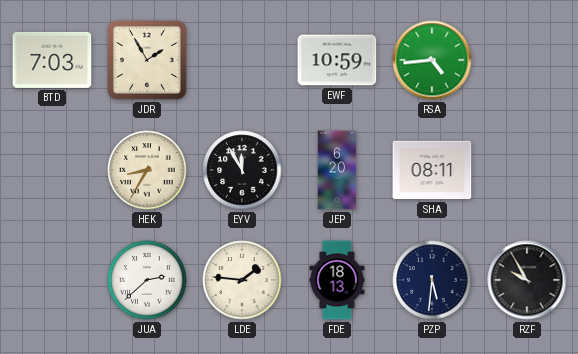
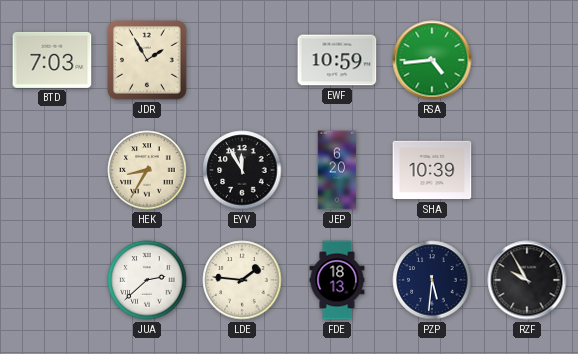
SHA: 08:11 -> 10:39 (432, 170)
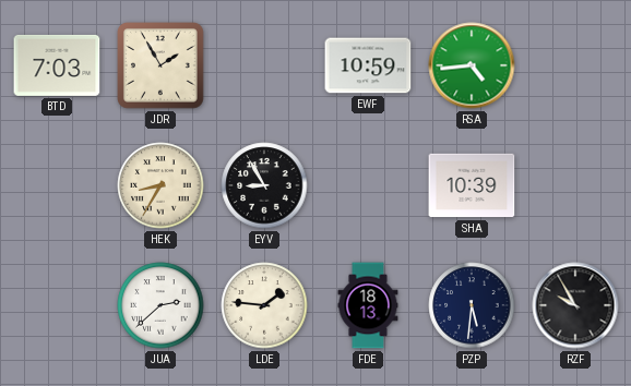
EYV: 11:55 -> 8:55 (264, 185)
JEP: 6:20 -> none (337, 170)
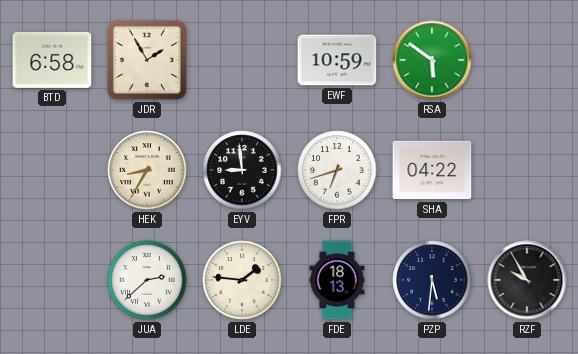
BTD: 7:03 -> 6:58 (52, 60)
RSA: 4:44 -> 5:51 (432, 60)
EYV: 8:55 -> 8:59 (242, 170)
FPR: none -> 6:42 (337, 170)
SHA: 10:39 -> 04:22 (432, 170)
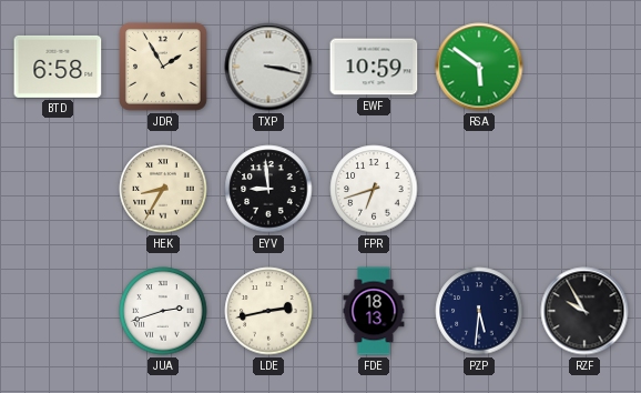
TXP: none -> 3:17 (268, 67)
SHA: 04:22 -> none (432, 170)
JUA: 2:38 -> 2:42 (163, 311)
LDE: 1:46 -> 2:43 (268, 311)
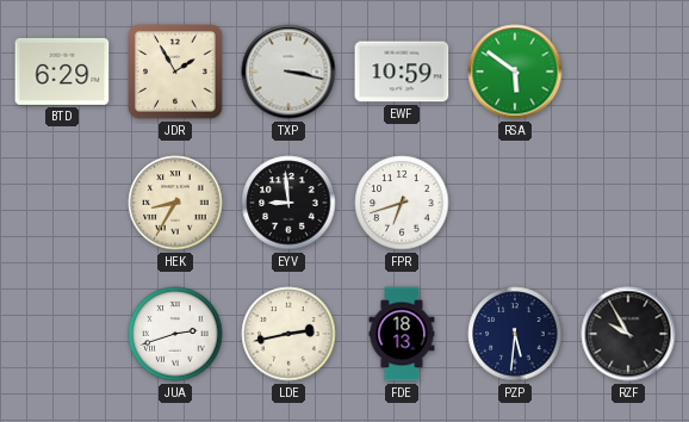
BTD: 6:58 -> 6:29 (62, 72)
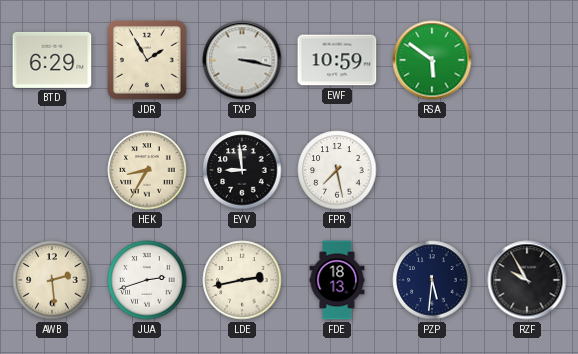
FPR: 6:42 -> 7:28 (337, 170)
AWB: none -> 2:29 (52, 280)
